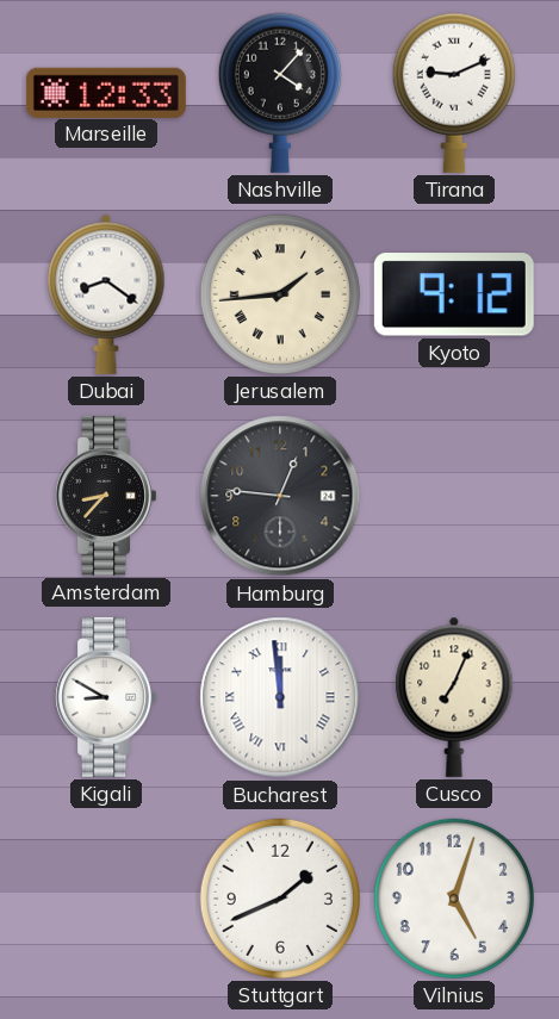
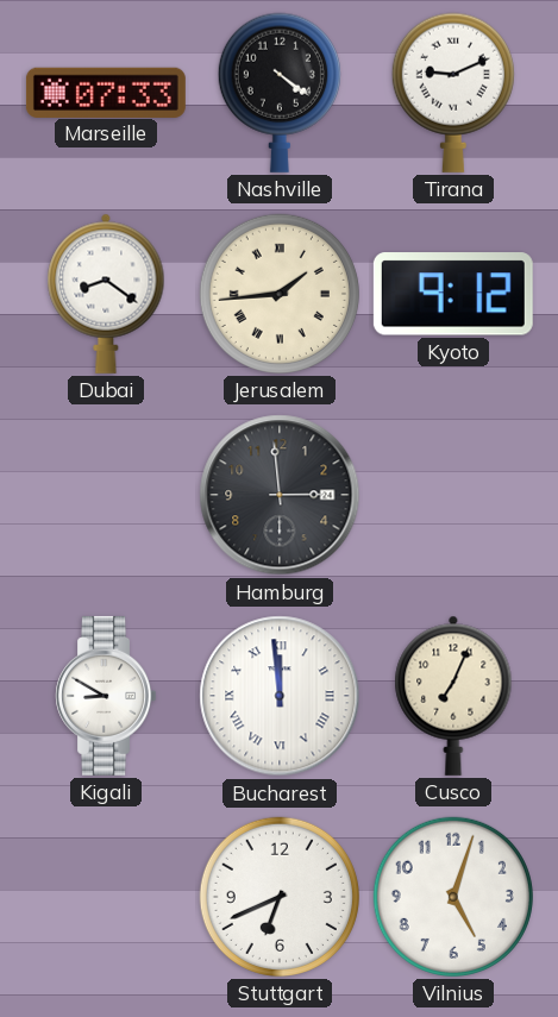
Marseille: 12:33 -> 07:33 (106, 92)
Nashville: 4:07 -> 4:21 (280, 93)
Amsterdam: 8:37 -> none (105, 496)
Hamburg: 12:46 -> 2:59 (280, 495)
Stuttgart: 1:41 -> 6:41 (280, 897)
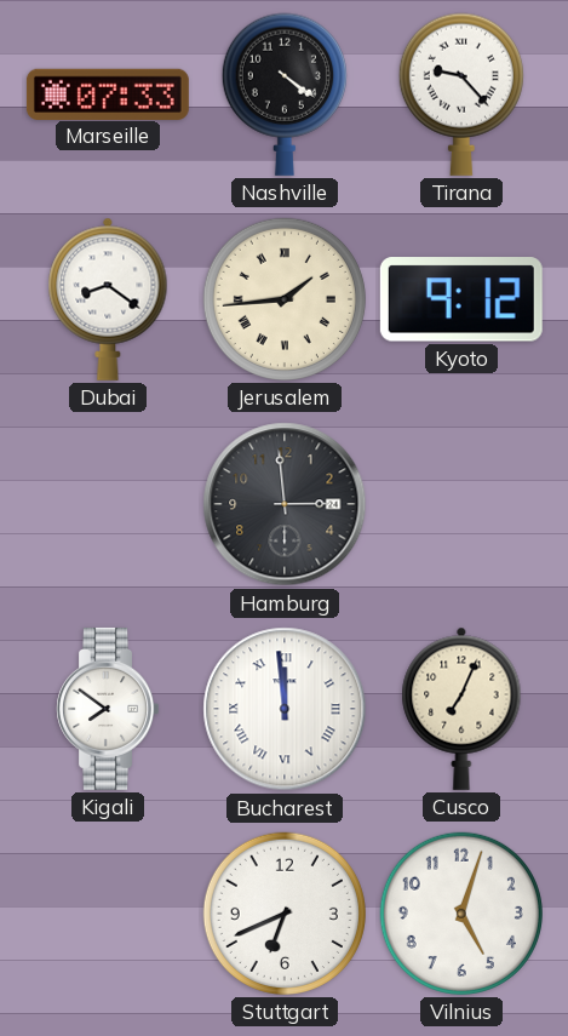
Tirana: 9:11 -> 9:23 (461, 95)
Kigali: 8:50 -> 7:51 (107, 709)
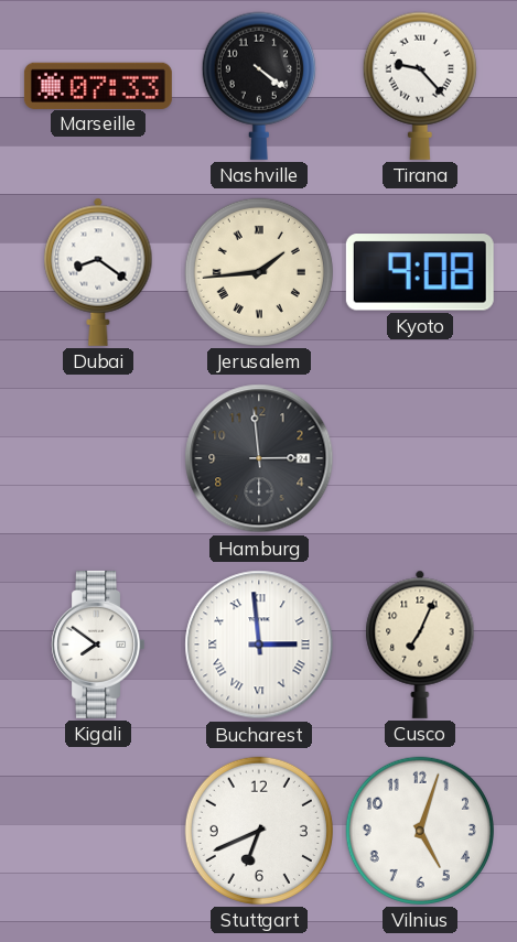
Kyoto: 9:12 -> 9:08 (420, 272)
Bucharest: 11:59 -> 2:59 (259, 645)
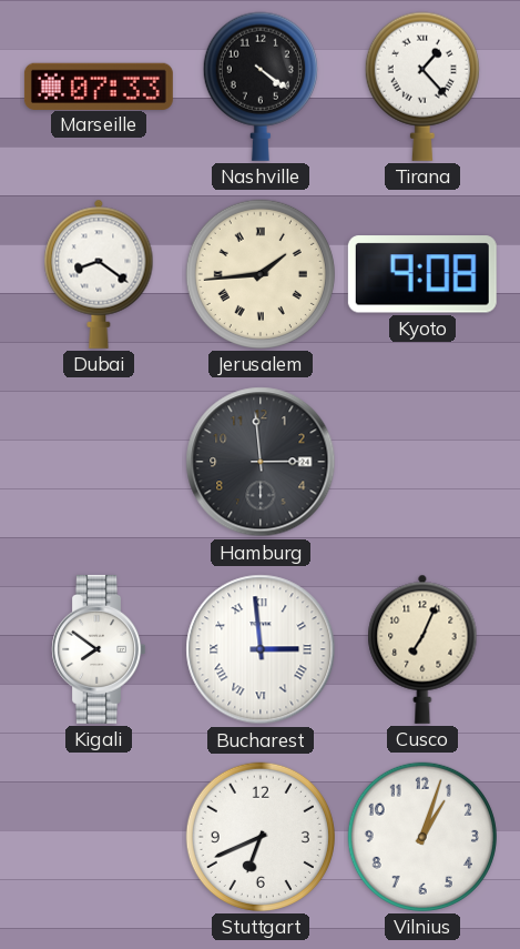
Tirana: 9:23 -> 1:23 (422, 87)
Vilnius: 5:03 -> 1:03 (422, 837)
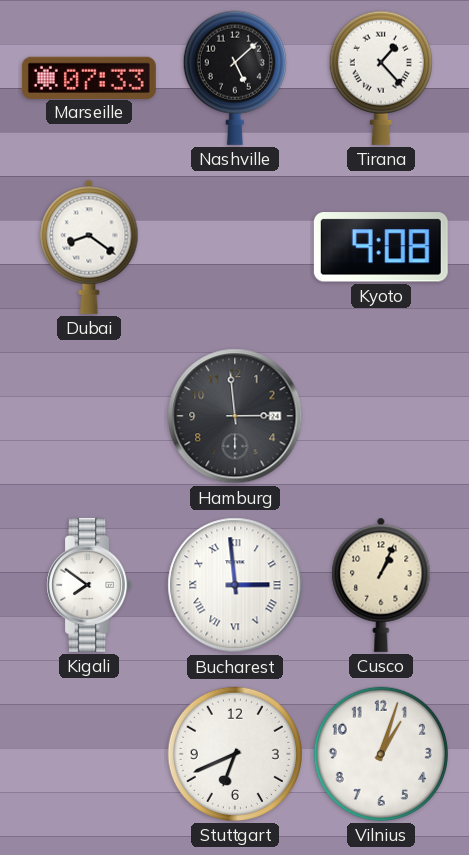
Nashville: 4:21 -> 5:08 (235, 78)
Jerusalem: 1:44 -> none (261, 274)
Cusco: 7:04 -> 1:04 (381, 585)
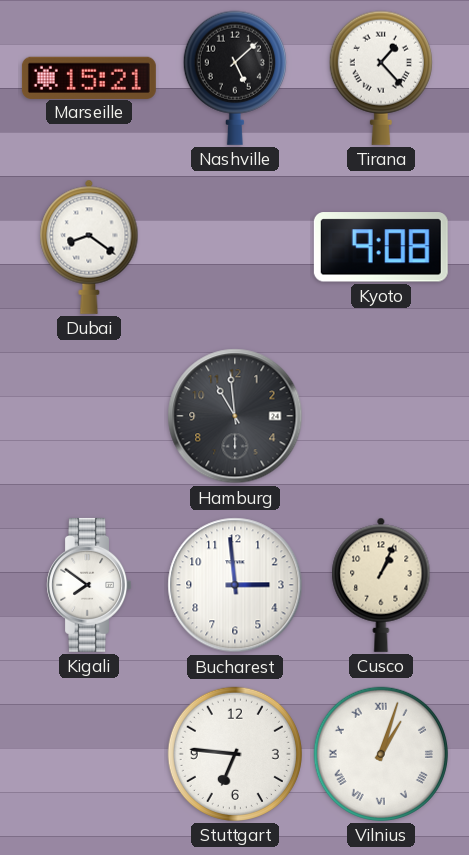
Marseille: 07:33 -> 15:21 (89, 77)
Hamburg: 2:59 -> 10:59 (235, 416)
Bucharest numerals: Roman -> Arabic (235, 585)
Stuttgart: 6:41 -> 6:46 (235, 754)
Vilnius numerals: Arabic -> Roman (381, 754)
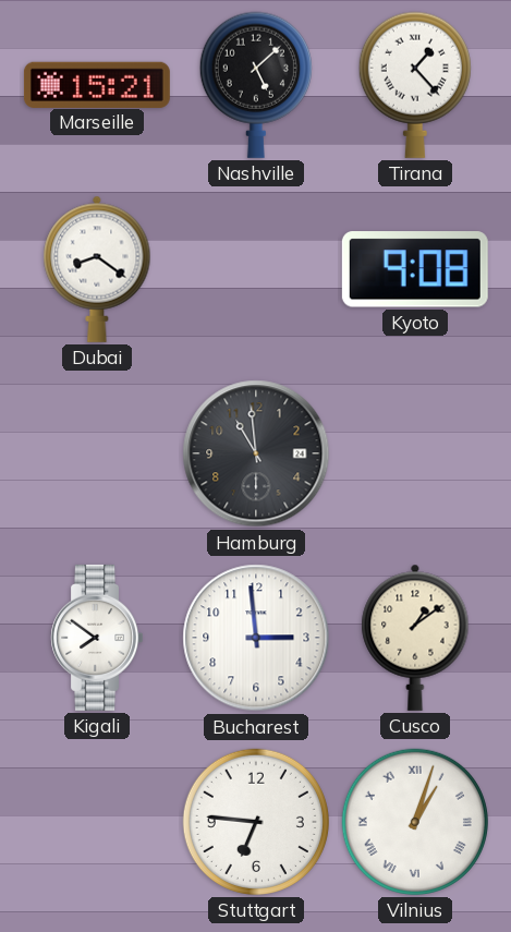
Cusco: 1:04 -> 1:09 (415, 638)
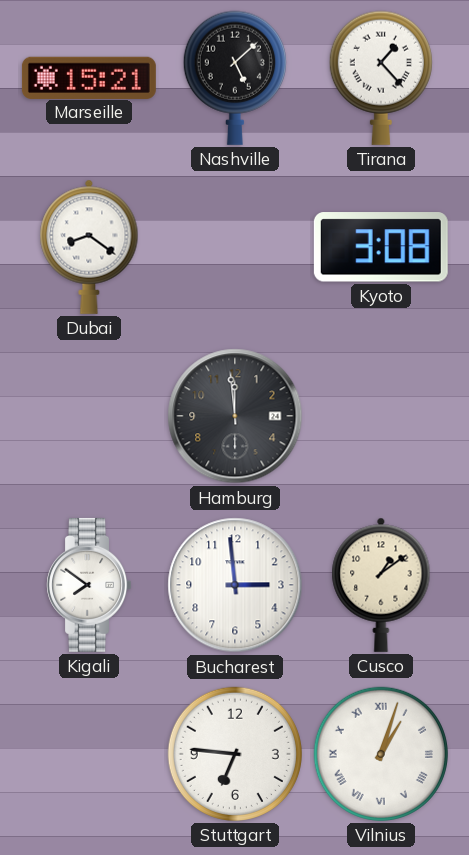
Kyoto: 9:08 -> 3:08 (381, 247)
Hamburg: 10:59 -> 11:59 (235, 416)
